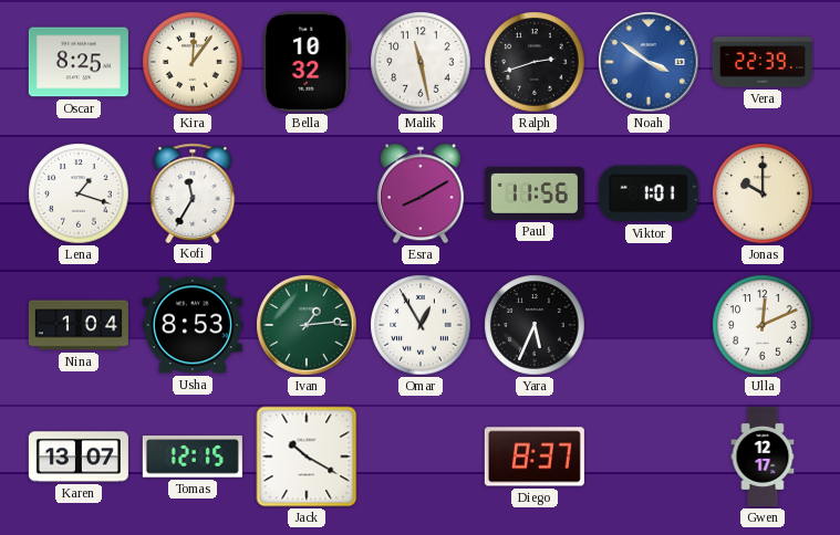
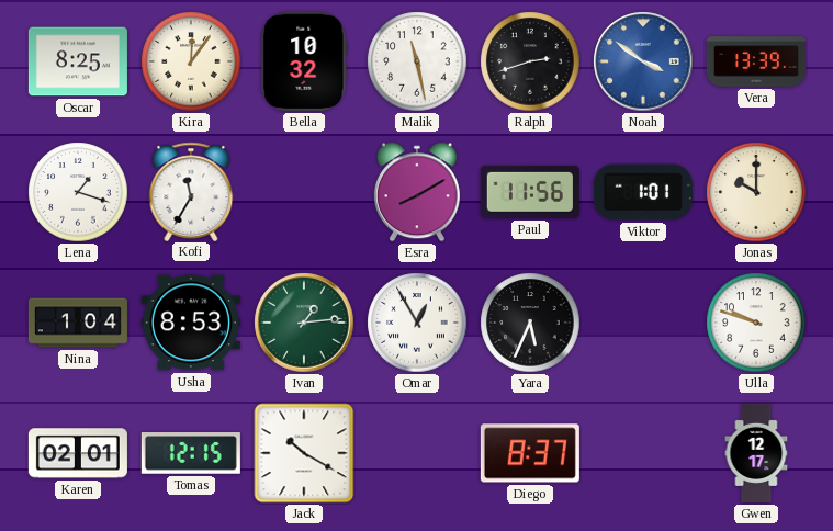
Vera: 22:39 -> 13:39 (756, 61)
Ulla: 12:11 -> 9:48 (756, 323)
Karen: 13:07 -> 02:01 (78, 453)
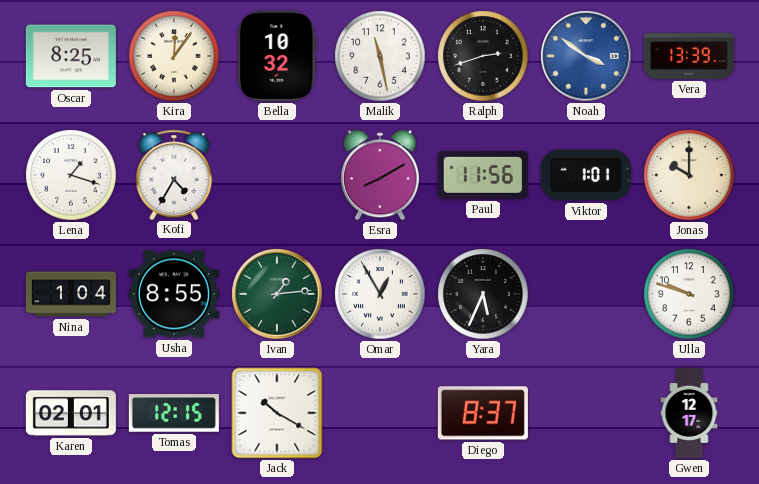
Kofi: 11:35 -> 4:35 (174, 174)
Usha: 8:53 -> 8:55 (174, 294)
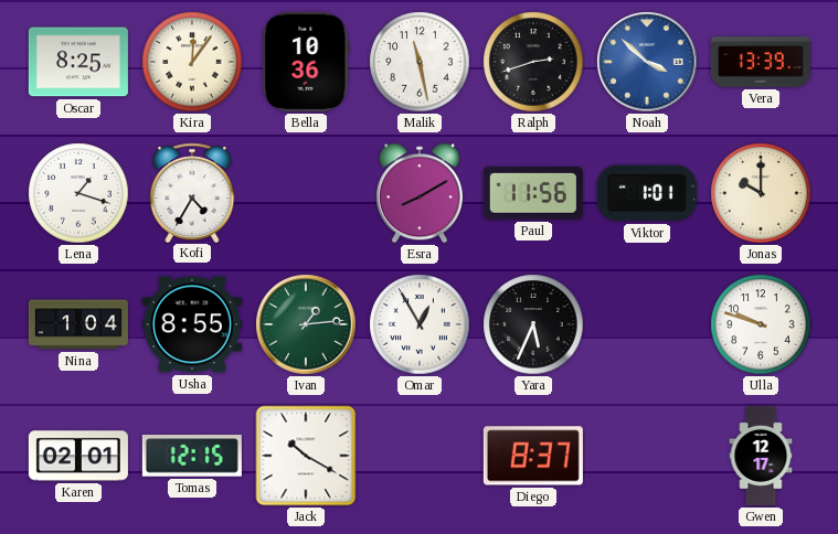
Bella: 10:32 -> 10:36 (306, 62)
Noah: 3:51 -> 3:52 (647, 62)
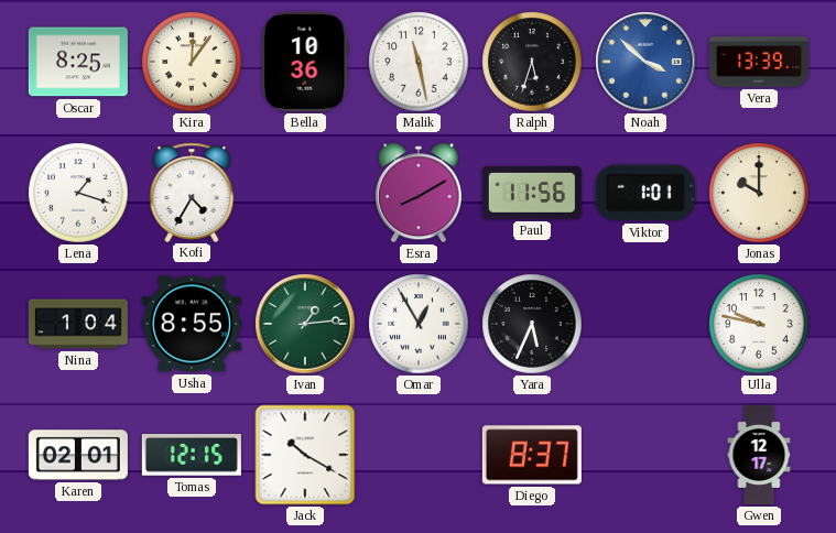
Ralph: 2:42 -> 5:33 (532, 62)
Ulla: 9:48 -> 9:47 (759, 324)
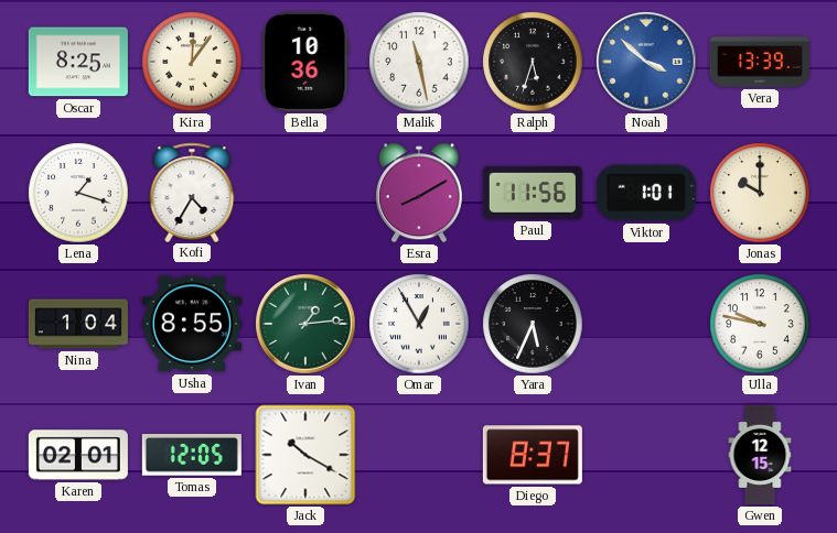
Tomas: 12:15 -> 12:05 (192, 455)
Gwen: 12:17 -> 12:15 (760, 455)
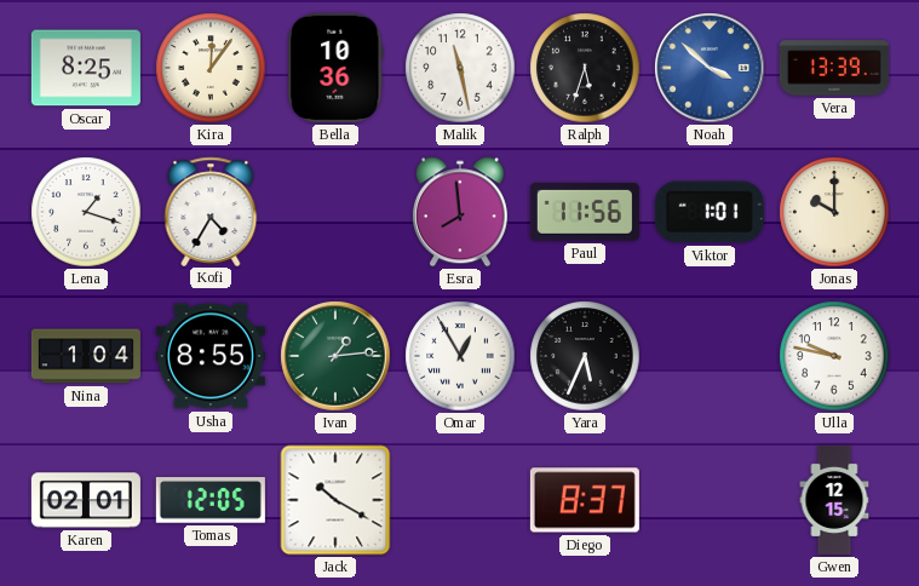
Esra: 8:10 -> 7:59 (460, 212)
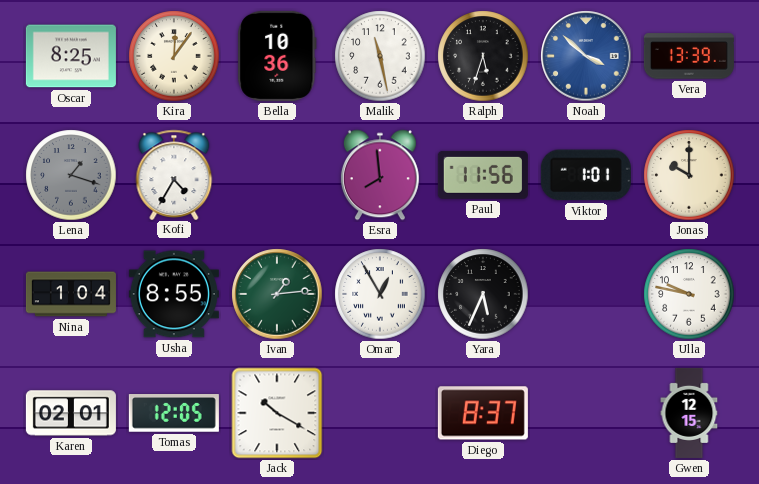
Lena dial: white -> grey (71, 175)
